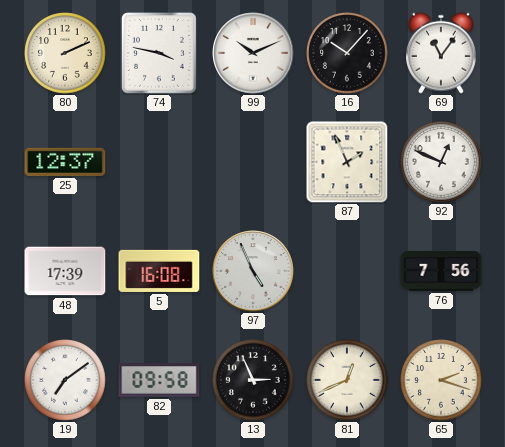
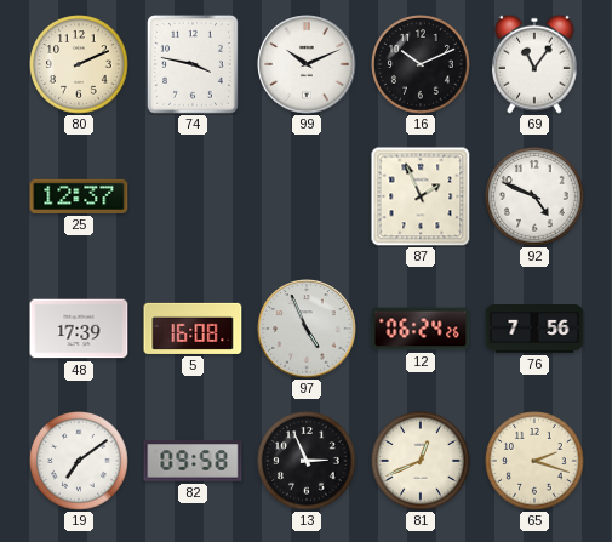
16: 10:07 -> 10:11 (421, 64)
92: 12:49 -> 4:49 (534, 196)
12: none -> 06:24 (421, 329)
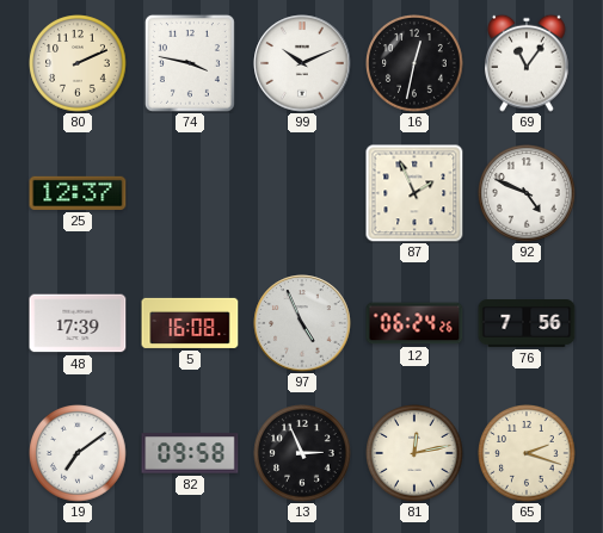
16: 10:11 -> 12:32 (414, 63)
81: 12:41 -> 12:13 (414, 453)
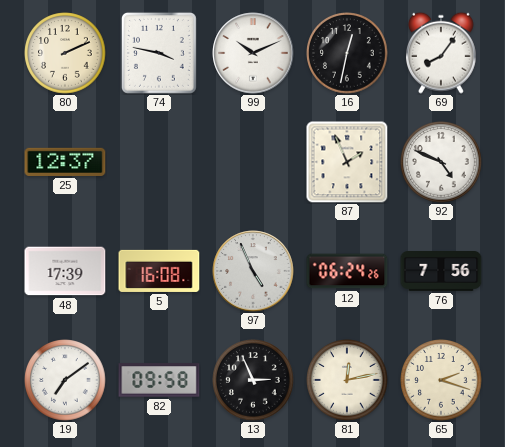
69: 11:06 -> 8:06 (442, 53)
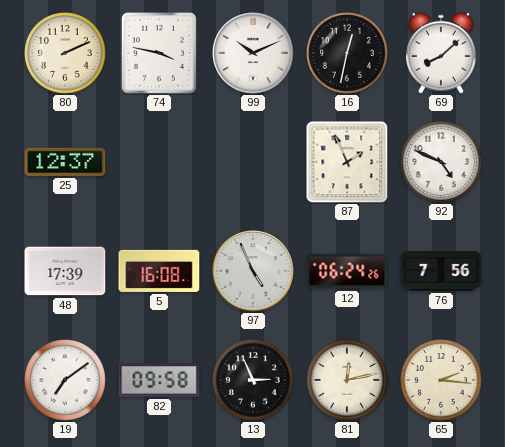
69: 8:06 -> 8:08 (442, 53)
65: 2:18 -> 2:16 (441, 380)
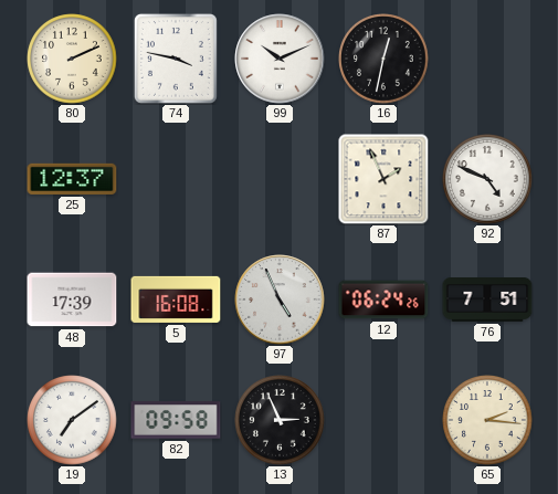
69: 8:08 -> none (442, 53)
76: 7:56 -> 7:51 (487, 301)
81: 12:13 -> none (347, 380)
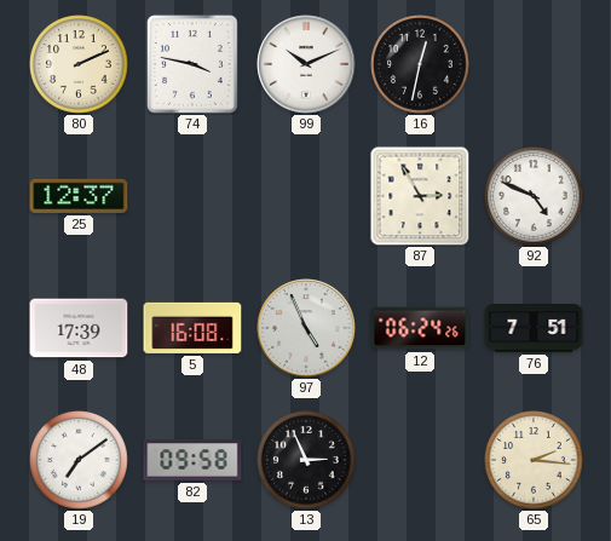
87: 1:56 -> 2:55 (420, 196)
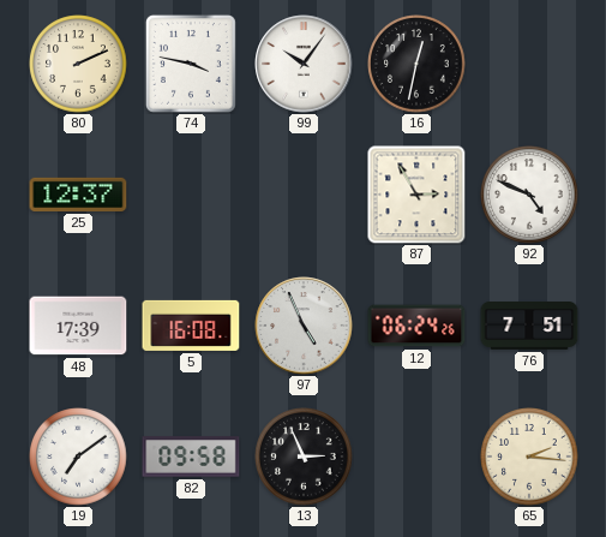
99: 10:11 -> 10:06 (304, 64)
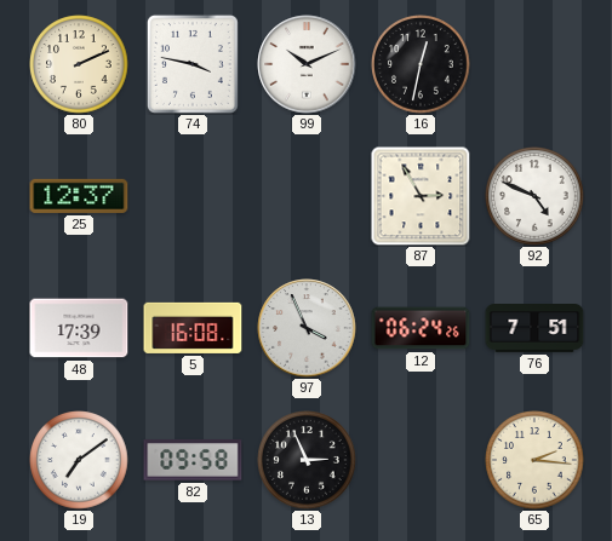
99: 10:06 -> 10:11 (307, 64)
97: 4:56 -> 3:56 (307, 328)
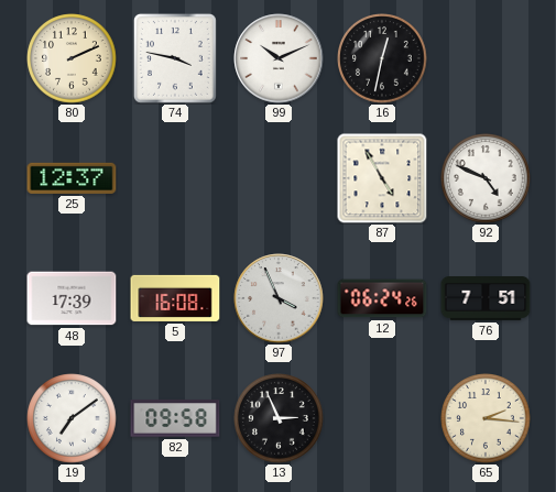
87: 2:55 -> 4:55 (382, 178)
